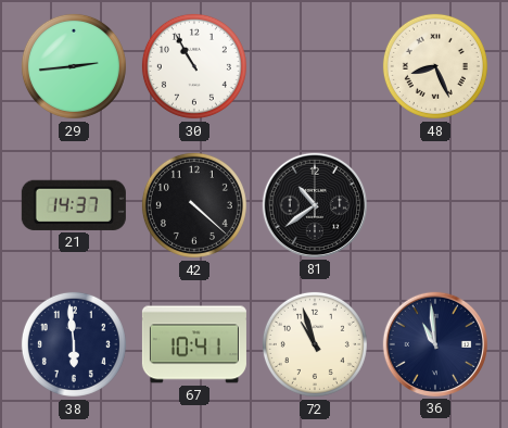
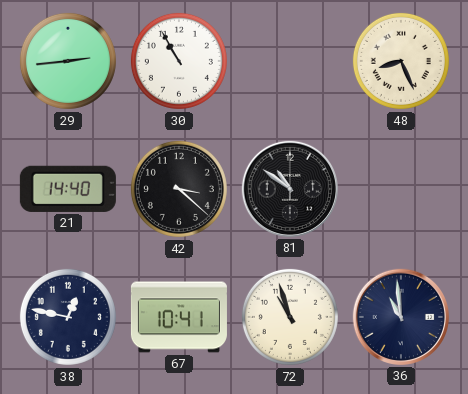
21: 14:37 -> 14:40 (68, 189)
42: 4:22 -> 3:22 (179, 189)
81: 10:39 -> 10:51 (290, 189)
38: 5:59 -> 12:47 (68, 317)
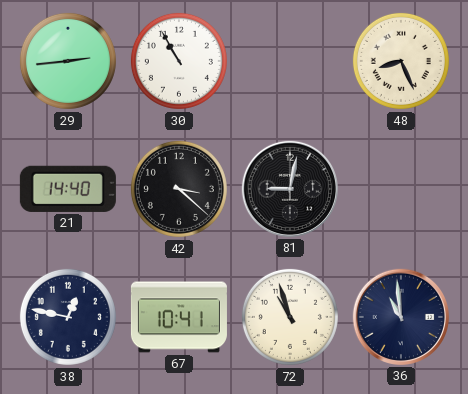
81: 10:51 -> 9:02 (290, 189)
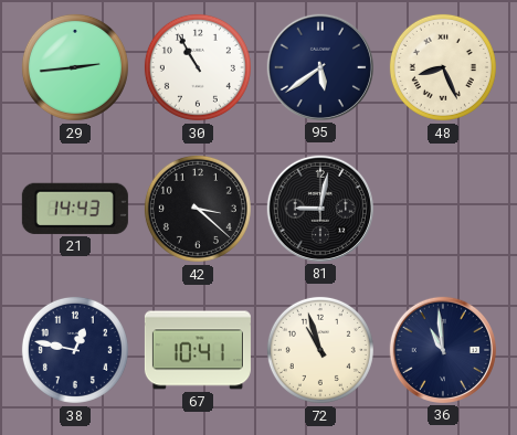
95: none -> 5:39 (320, 67)
21: 14:40 -> 14:43 (75, 209)
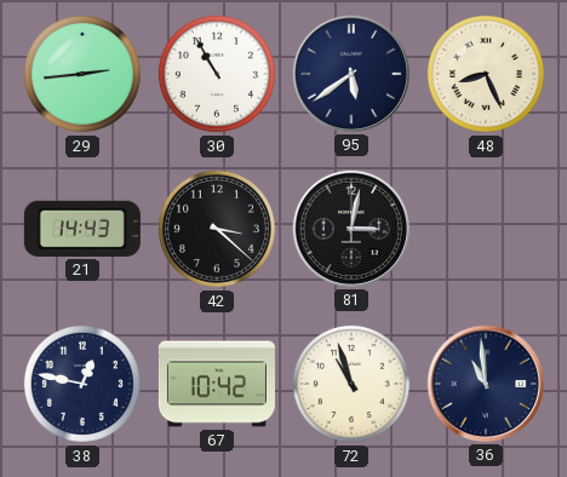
81: 9:02 -> 3:02 (351, 229)
67: 10:41 -> 10:42 (217, 384)
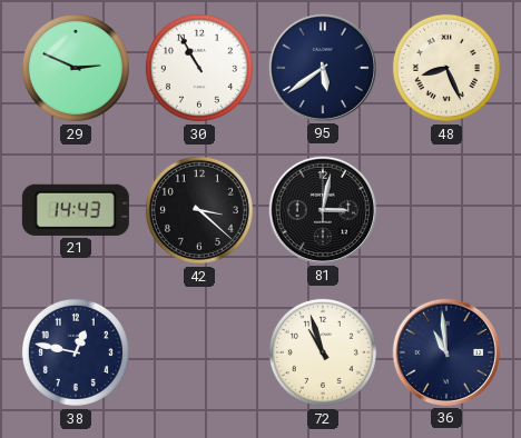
29: 2:44 -> 2:49 (76, 68)
67: 10:42 -> none (217, 384)
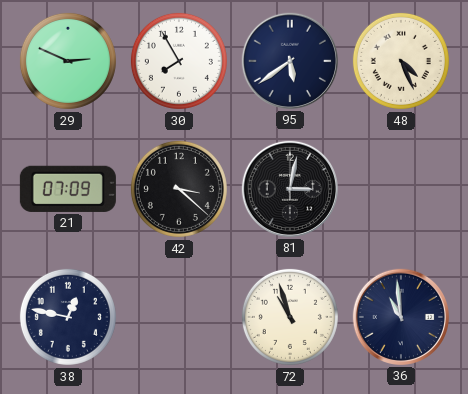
30: 10:55 -> 7:55 (179, 61)
48: 8:26 -> 4:26 (401, 61)
21: 14:43 -> 07:09 (68, 189)
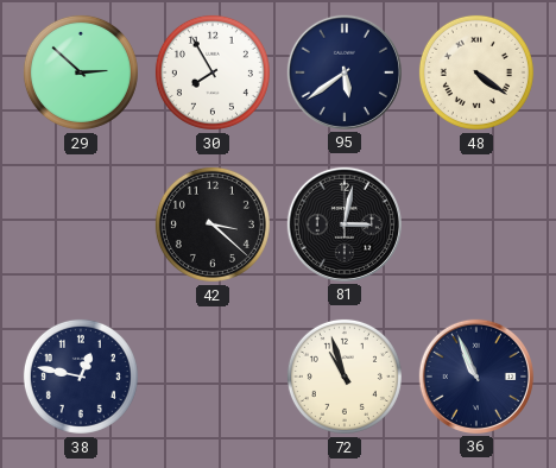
29: 2:49 -> 2:52 (81, 72)
48: 4:26 -> 4:21 (476, 72)
21: 07:09 -> none (68, 189)
36: 10:59 -> 10:56 (476, 377)
